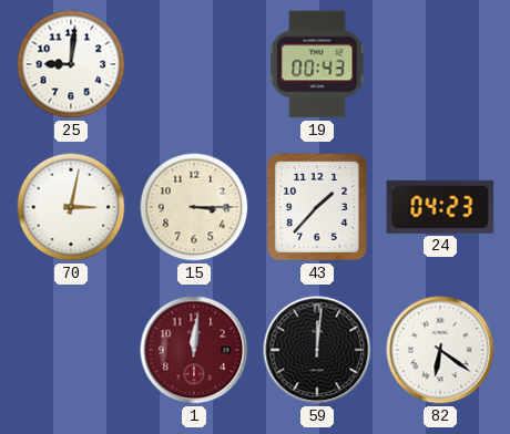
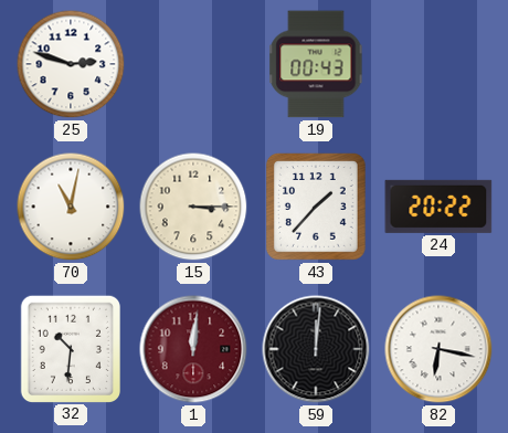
25: 9:01 -> 2:48 (71, 64)
70: 3:02 -> 11:02 (71, 207)
24: 04:23 -> 20:22 (438, 207)
32: none -> 10:31 (70, 348)
82: 6:21 -> 6:17 (438, 349)
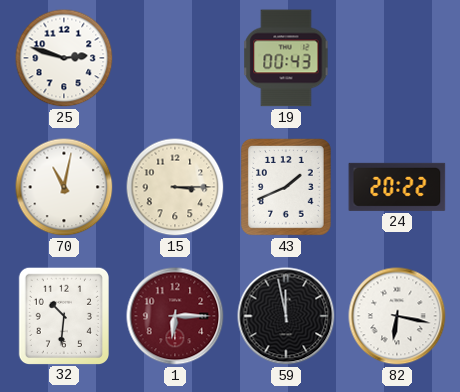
43: 1:37 -> 1:41 (287, 188)
1: 12:01 -> 6:15 (175, 316)
59: 12:01 -> 11:58 (286, 316)
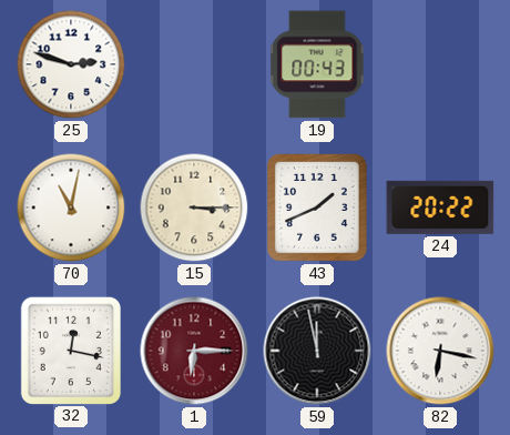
32: 10:31 -> 12:17 (70, 350)
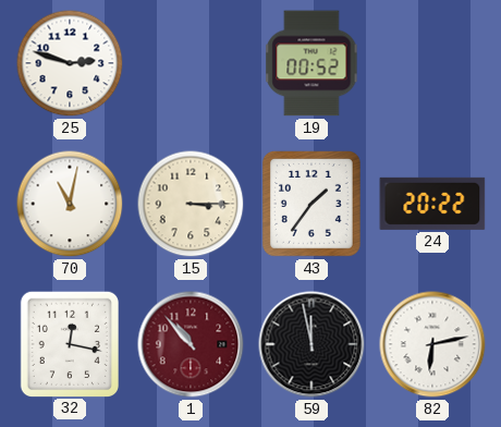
19: 00:43 -> 00:52 (311, 63)
43: 1:41 -> 1:36 (313, 205)
1: 6:15 -> 10:53 (191, 344)
82: 6:17 -> 6:13 (432, 344)
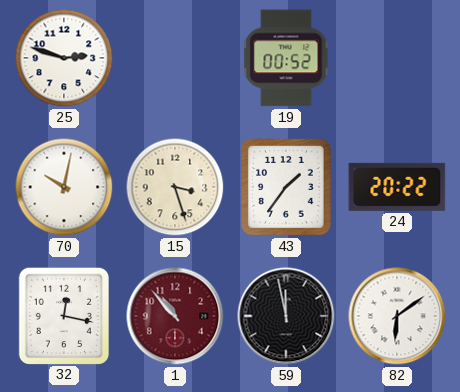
70: 11:02 -> 10:02 (64, 187)
15: 3:15 -> 3:27 (175, 187)
82: 6:13 -> 6:09 (397, 316)
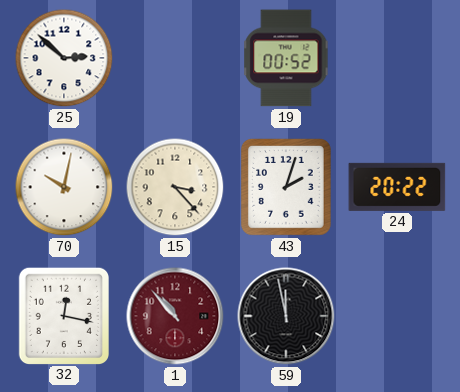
25: 2:48 -> 2:52 (64, 58)
15: 3:27 -> 3:23 (175, 187)
43: 1:36 -> 2:03 (287, 188)
82: 6:09 -> none (397, 316)
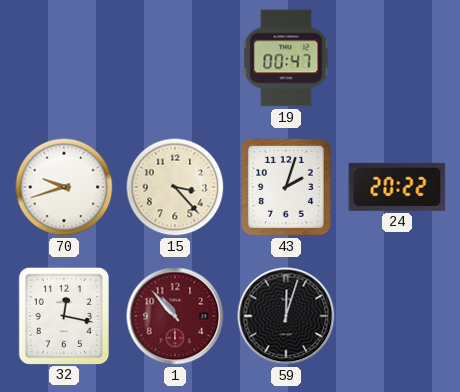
25: 2:52 -> none (64, 58)
19: 00:52 -> 00:47 (286, 58)
70: 10:02 -> 9:42 (64, 187)
59: 11:58 -> 12:03 (286, 316)
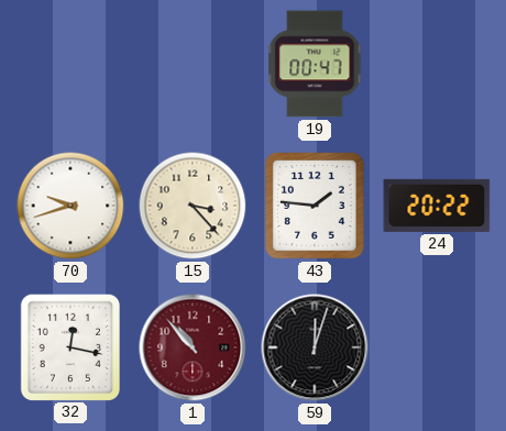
43: 2:03 -> 1:46 (316, 207)
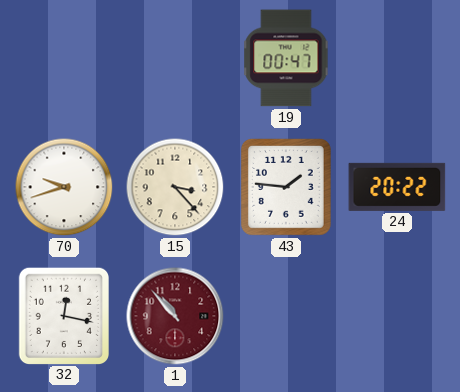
59: 12:03 -> none (315, 347)
